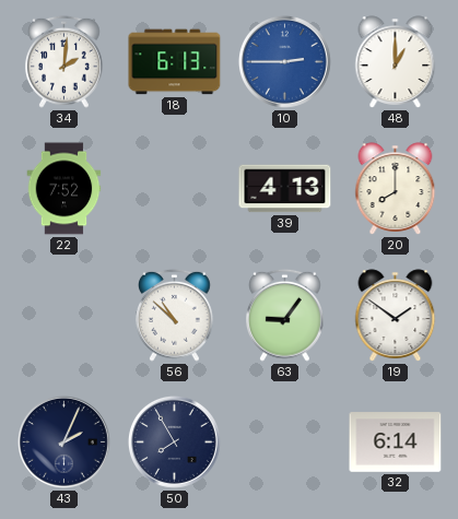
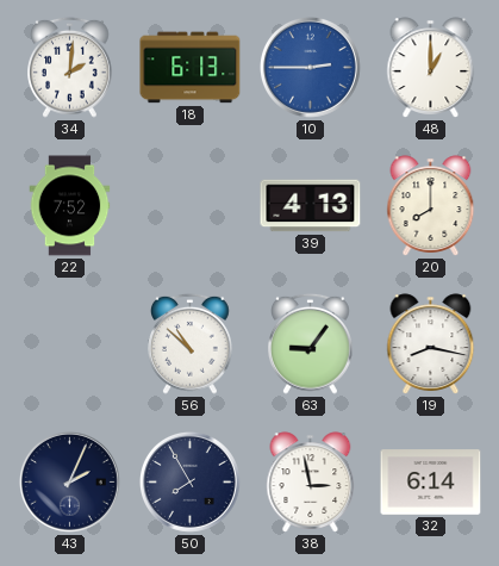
19: 1:51 -> 8:17 (431, 344)
38: none -> 2:58 (311, 483)
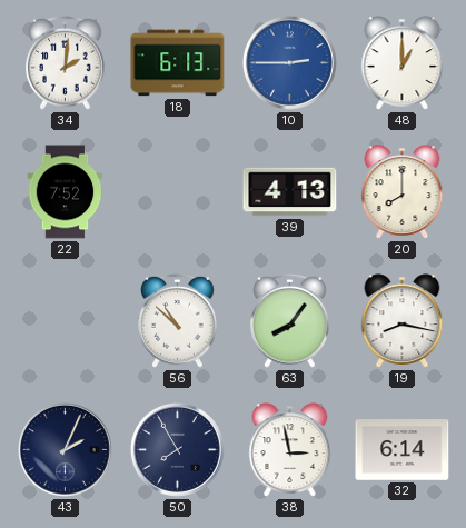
63: 9:06 -> 8:06 (290, 320)
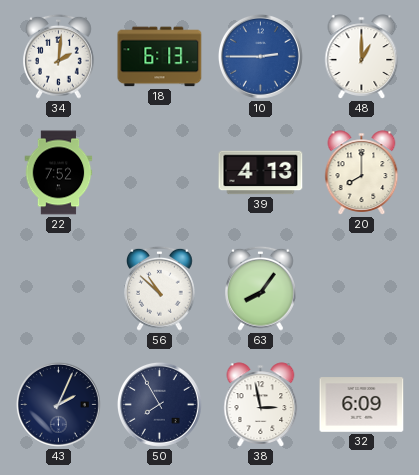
19: 8:17 -> none (403, 321)
32: 6:14 -> 6:09 (362, 405)
